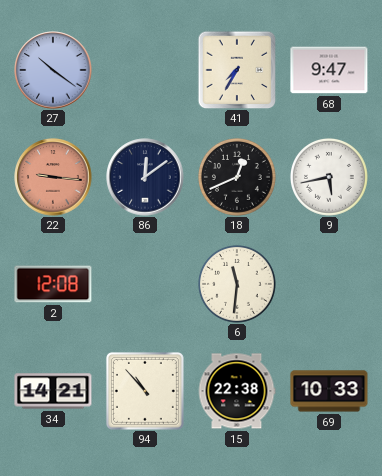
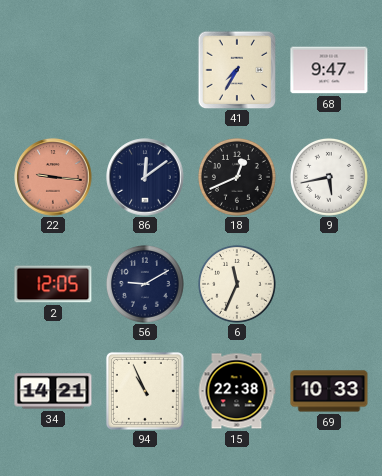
27: 10:21 -> none (53, 70)
2: 12:08 -> 12:05 (53, 284)
56: none -> 9:10 (145, 284)
6: 11:31 -> 11:34 (237, 284)
94: 10:53 -> 10:56 (145, 391)
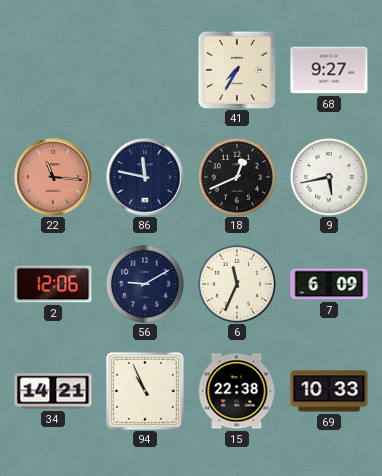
68: 9:47 -> 9:27 (329, 70)
22: 9:16 -> 11:16 (53, 177)
86: 12:09 -> 11:47 (145, 177)
2: 12:05 -> 12:06 (53, 284)
7: none -> 6:09 (329, 284)
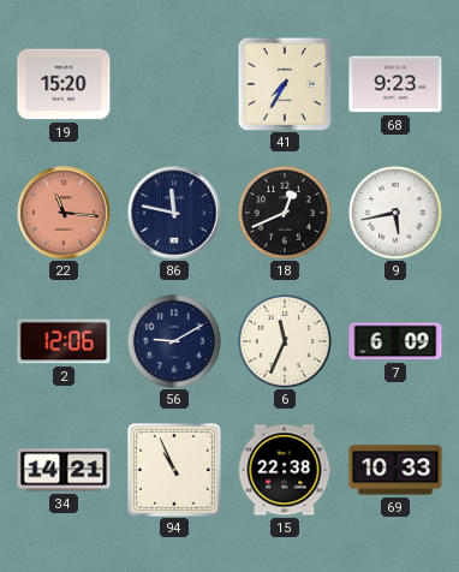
19: none -> 15:20 (64, 84)
68: 9:27 -> 9:23 (395, 84)
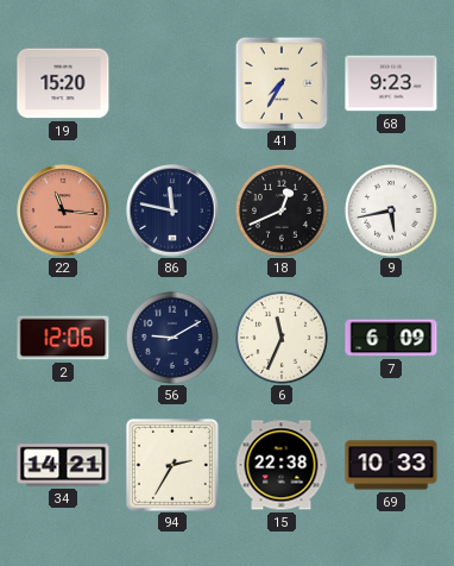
94: 10:56 -> 2:35 (172, 465)
